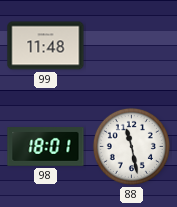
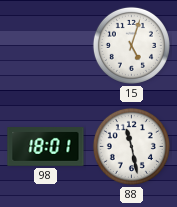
99: 11:48 -> none (46, 46)
15: none -> 5:03 (131, 45)
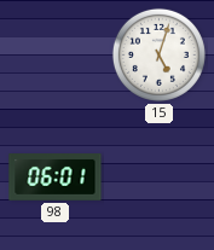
98: 18:01 -> 06:01 (56, 178)
88: 11:28 -> none (131, 146)
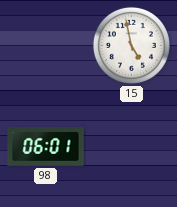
15: 5:03 -> 4:58 (131, 45)
